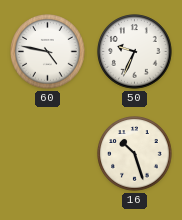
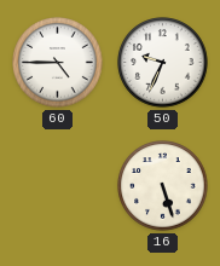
60: 4:47 -> 4:45 (58, 63)
16: 10:27 -> 5:27 (163, 186)
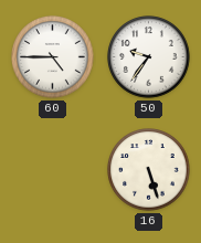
50: 9:34 -> 9:36 (149, 57)
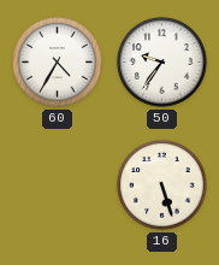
60: 4:45 -> 4:35 (58, 63)
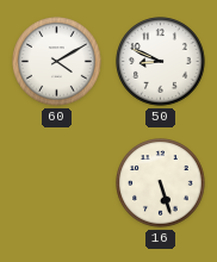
60: 4:35 -> 4:10 (57, 62)
50: 9:36 -> 8:49 (161, 62)
